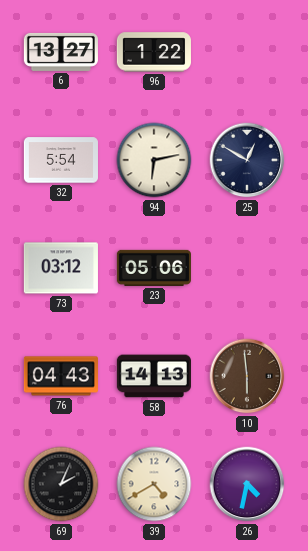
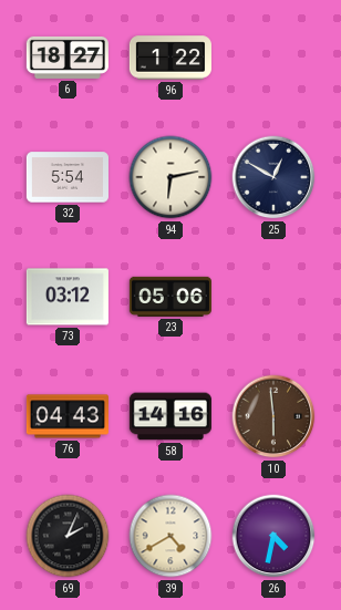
6: 13:27 -> 18:27 (68, 58)
58: 14:13 -> 14:16 (170, 416)
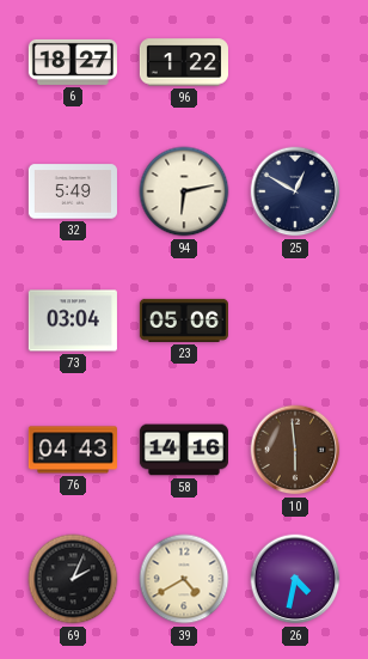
32: 5:54 -> 5:49 (73, 191)
73: 03:12 -> 03:04 (73, 321)
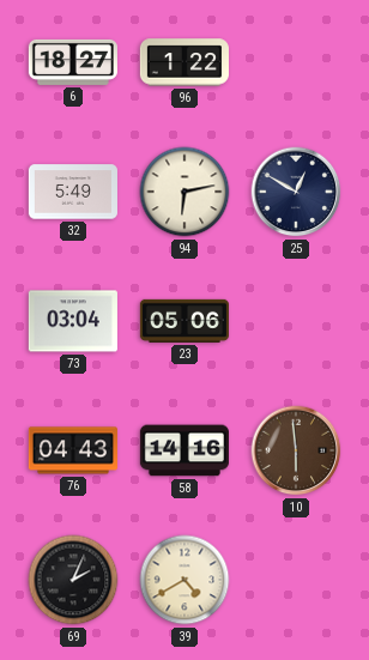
26: 4:32 -> none (295, 579)
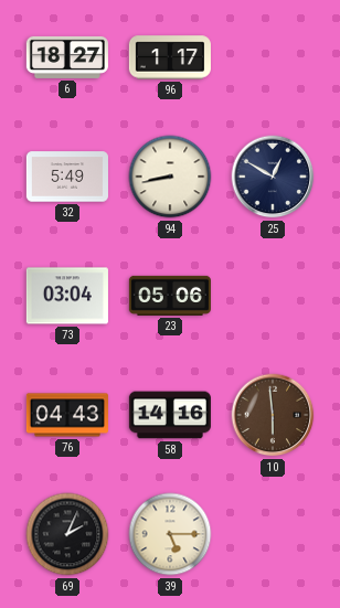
96: 1:22 -> 1:17 (170, 57)
94: 6:13 -> 8:43 (170, 177)
39: 4:40 -> 5:15 (170, 534)
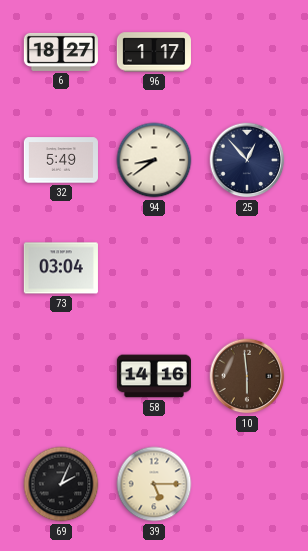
94: 8:43 -> 8:39 (154, 160)
25: 12:50 -> 12:53 (247, 160)
23: 05:06 -> none (170, 296)
76: 04:43 -> none (67, 415)
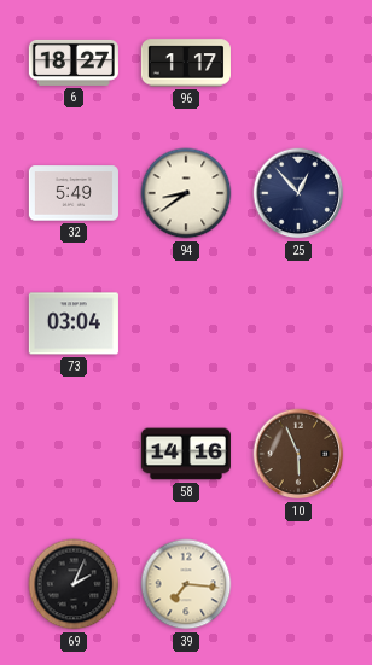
10: 5:59 -> 5:56 (298, 454)
39: 5:15 -> 7:16 (186, 584)
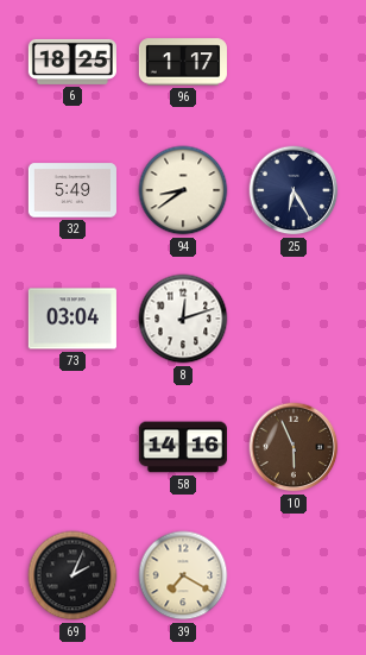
6: 18:27 -> 18:25 (72, 62)
25: 12:53 -> 6:25 (294, 190)
8: none -> 12:12 (183, 319)
39: 7:16 -> 7:20 (183, 575)
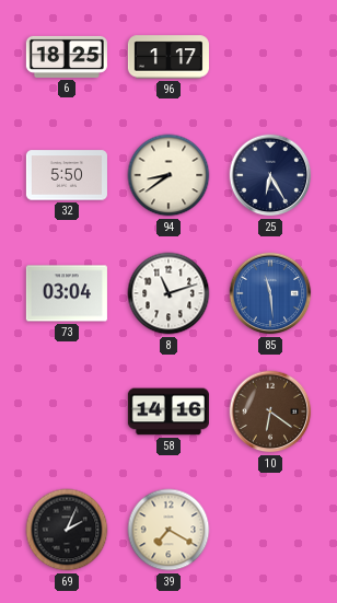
32: 5:49 -> 5:50 (67, 175)
8: 12:12 -> 11:12 (168, 293)
85: none -> 11:29 (270, 293)
10: 5:56 -> 6:21 (270, 411)
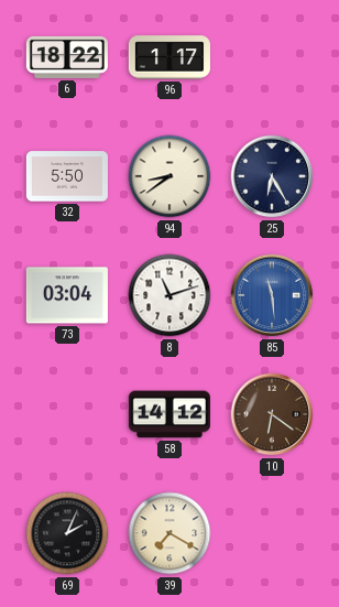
6: 18:25 -> 18:22 (67, 57)
58: 14:16 -> 14:12 (169, 414)
